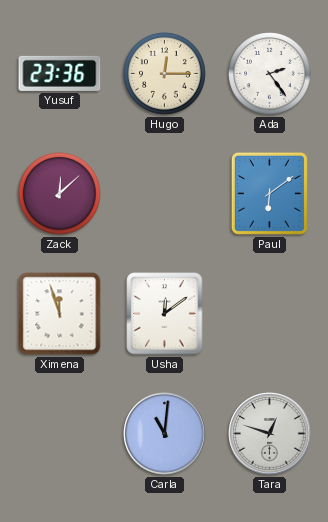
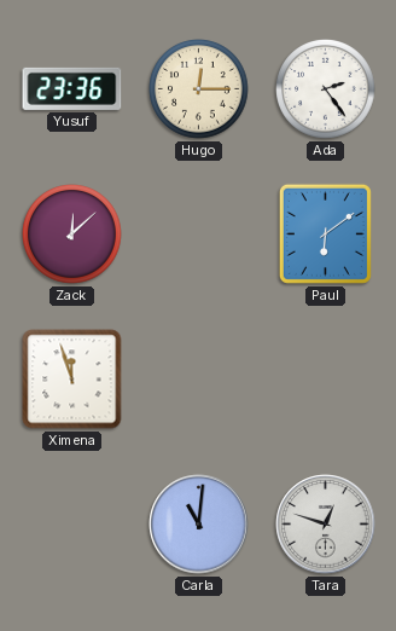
Usha: 12:09 -> none (165, 314)
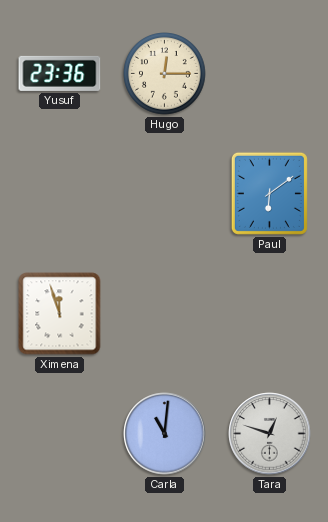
Ada: 2:24 -> none (326, 89)
Zack: 12:08 -> none (72, 235)
